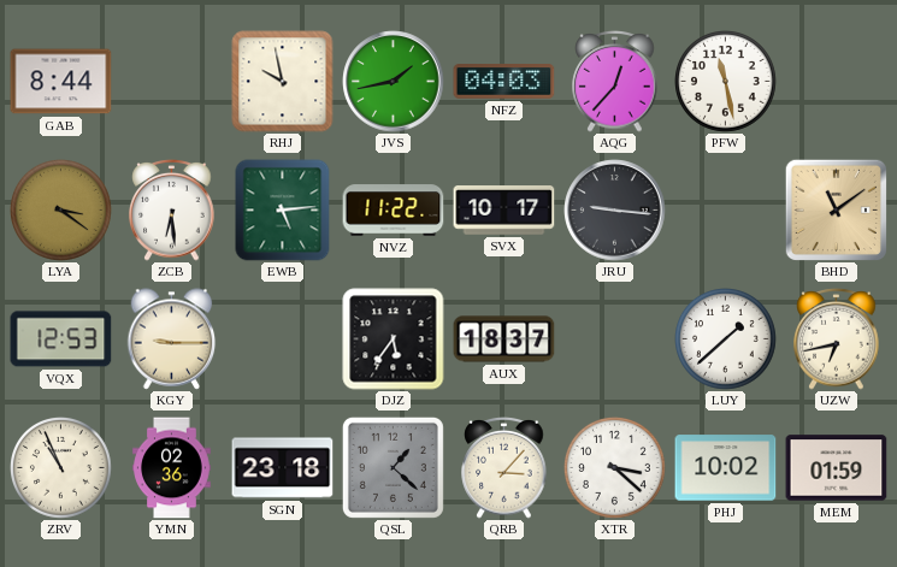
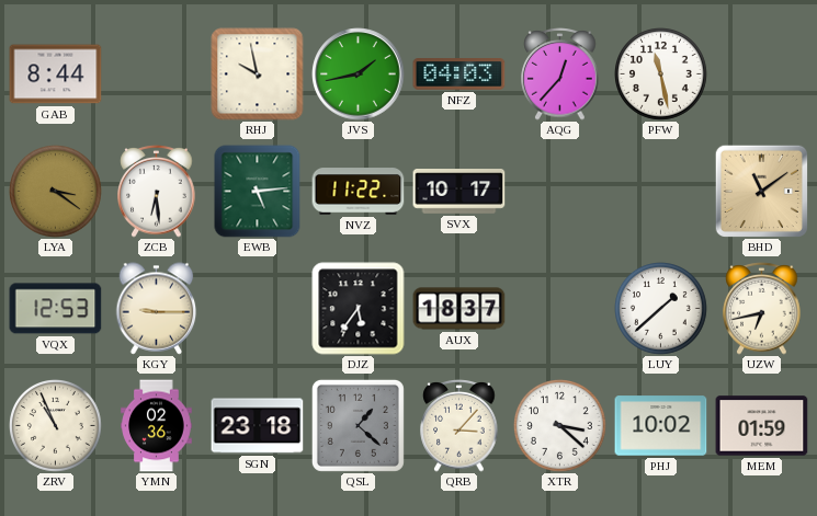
JRU: 9:16 -> none (615, 211)
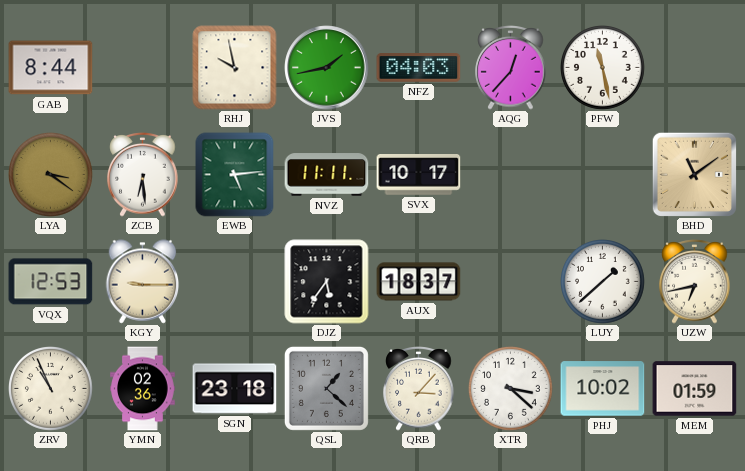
NVZ: 11:22 -> 11:11 (327, 175)
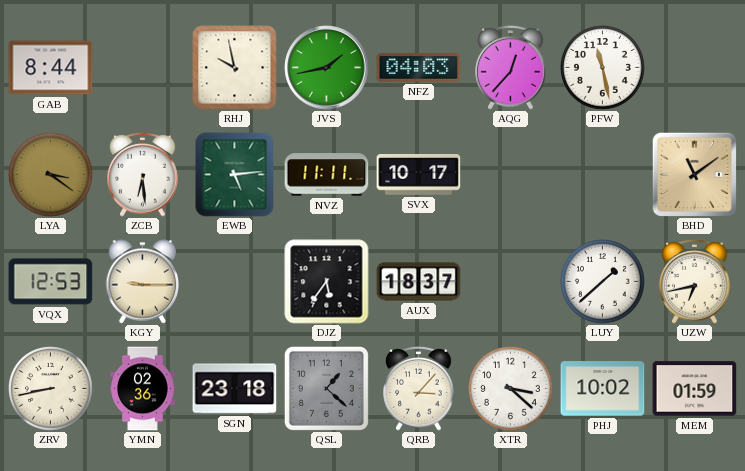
ZRV: 10:56 -> 8:43 (51, 389)
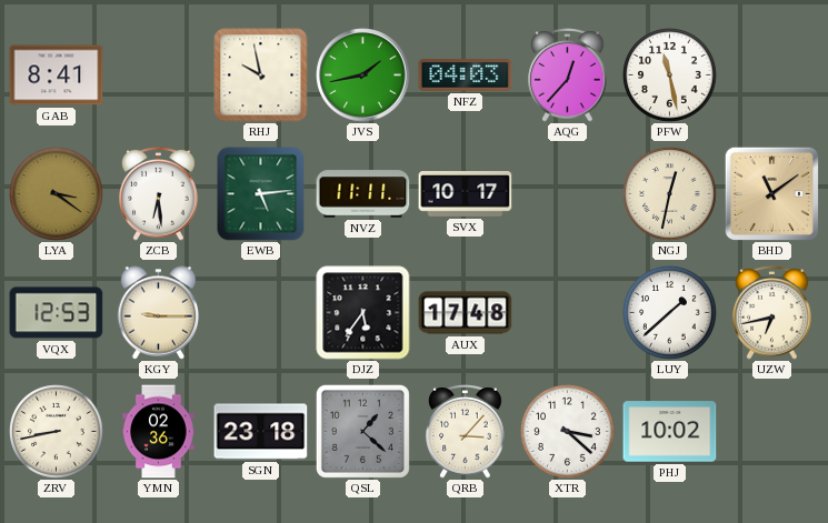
GAB: 8:44 -> 8:41 (57, 76)
NGJ: none -> 12:32 (670, 194)
AUX: 18:37 -> 17:48 (466, 313)
MEM: 01:59 -> none (695, 389)
